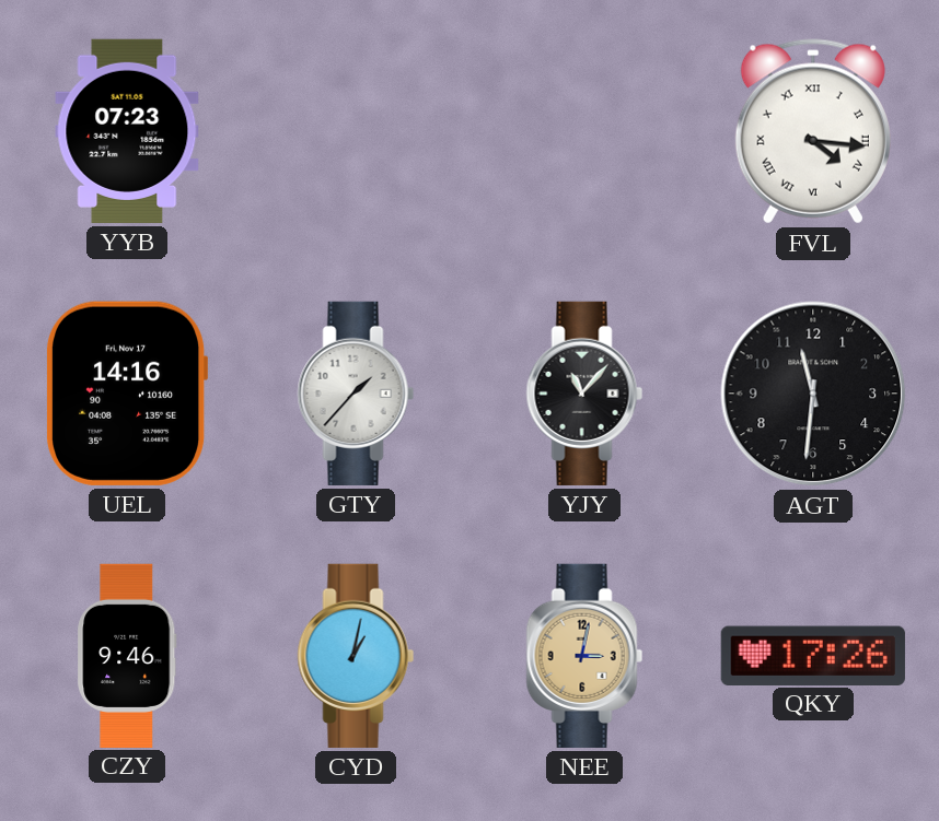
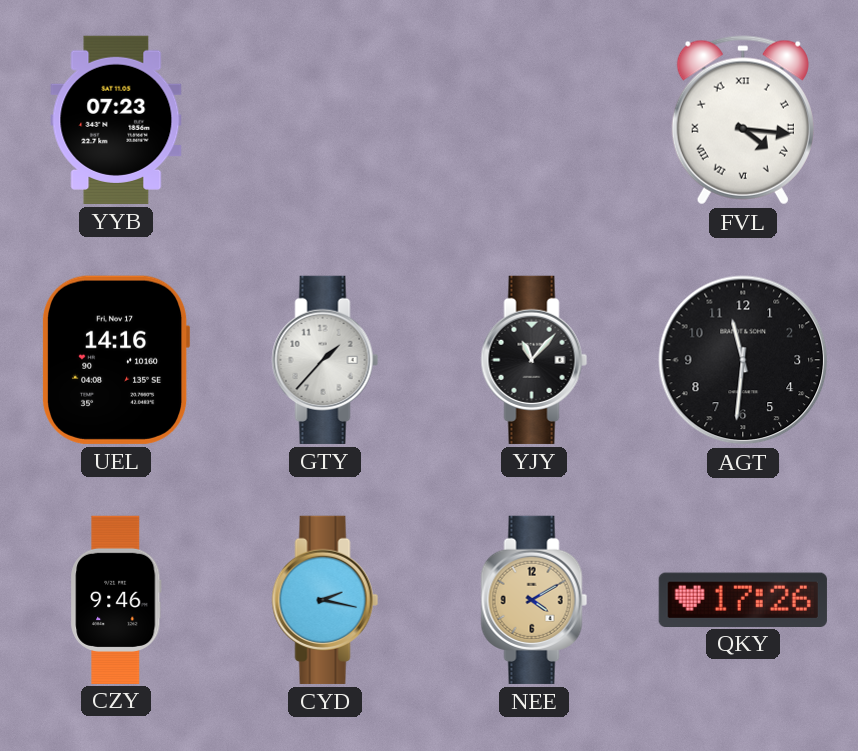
CYD: 1:02 -> 2:17 (325, 600)
NEE: 3:02 -> 4:10 (534, 600)
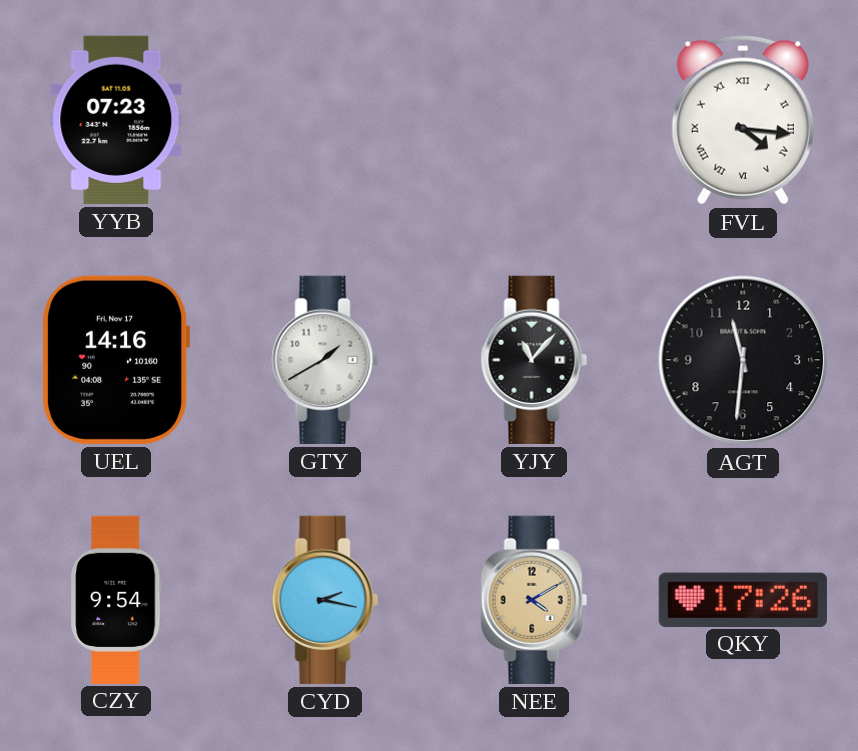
GTY: 1:37 -> 1:40 (325, 360)
CZY: 9:46 -> 9:54 (116, 599)
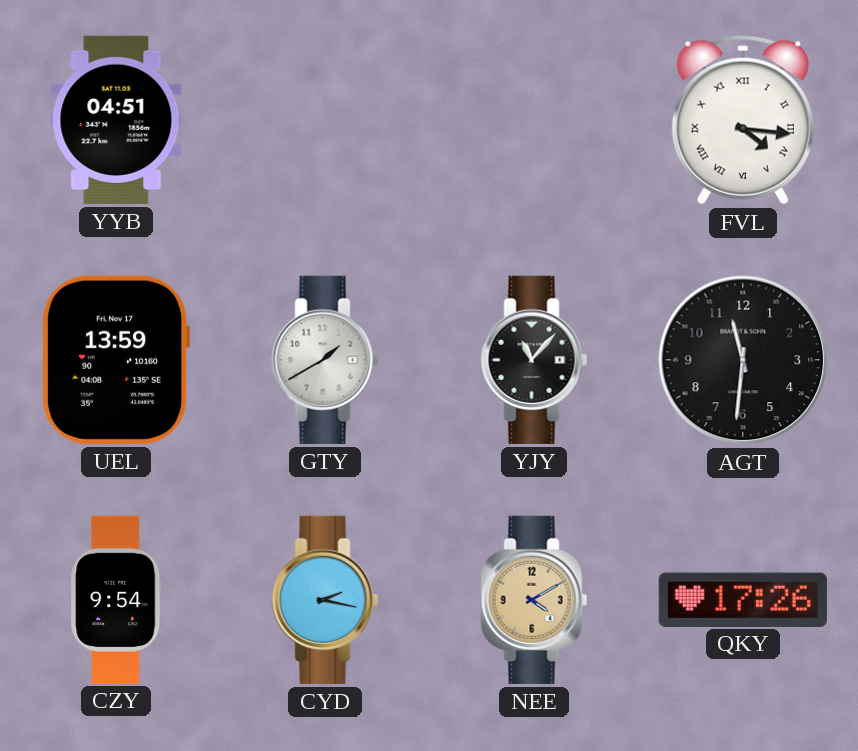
YYB: 07:23 -> 04:51 (116, 120)
UEL: 14:16 -> 13:59 (117, 360)
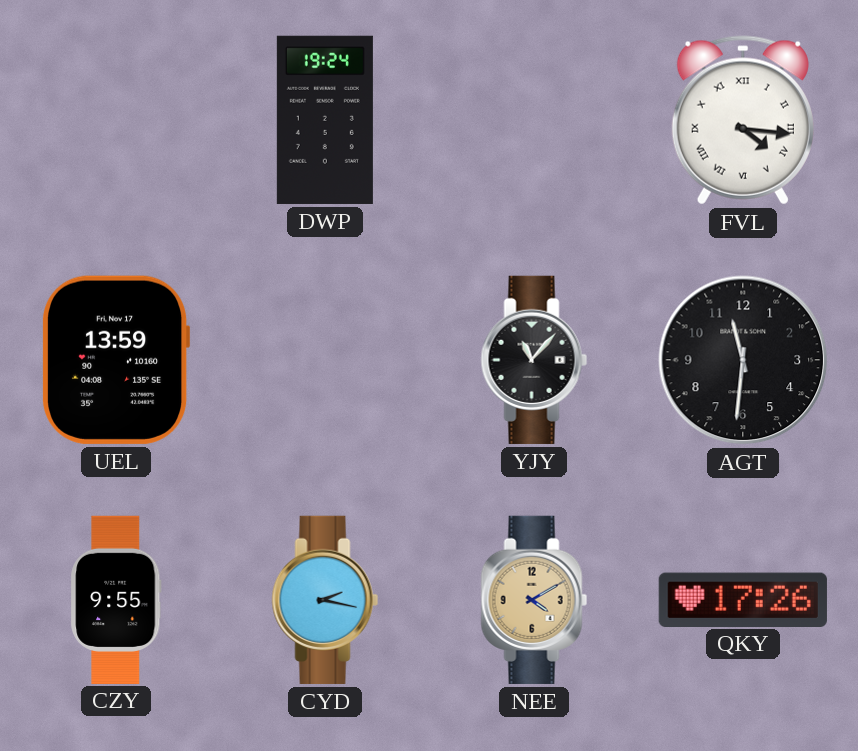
YYB: 04:51 -> none (116, 120)
DWP: none -> 19:24 (325, 120)
GTY: 1:40 -> none (325, 360)
CZY: 9:54 -> 9:55 (116, 599)
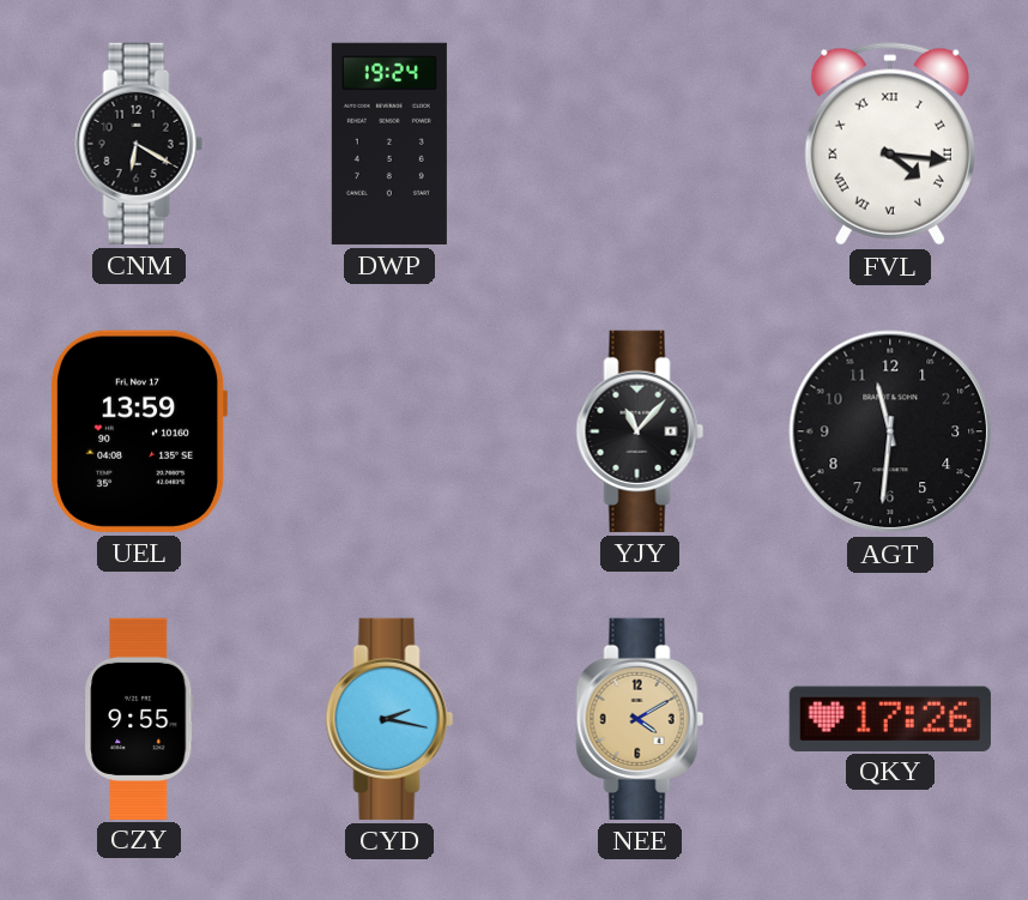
CNM: none -> 6:20 (139, 144)
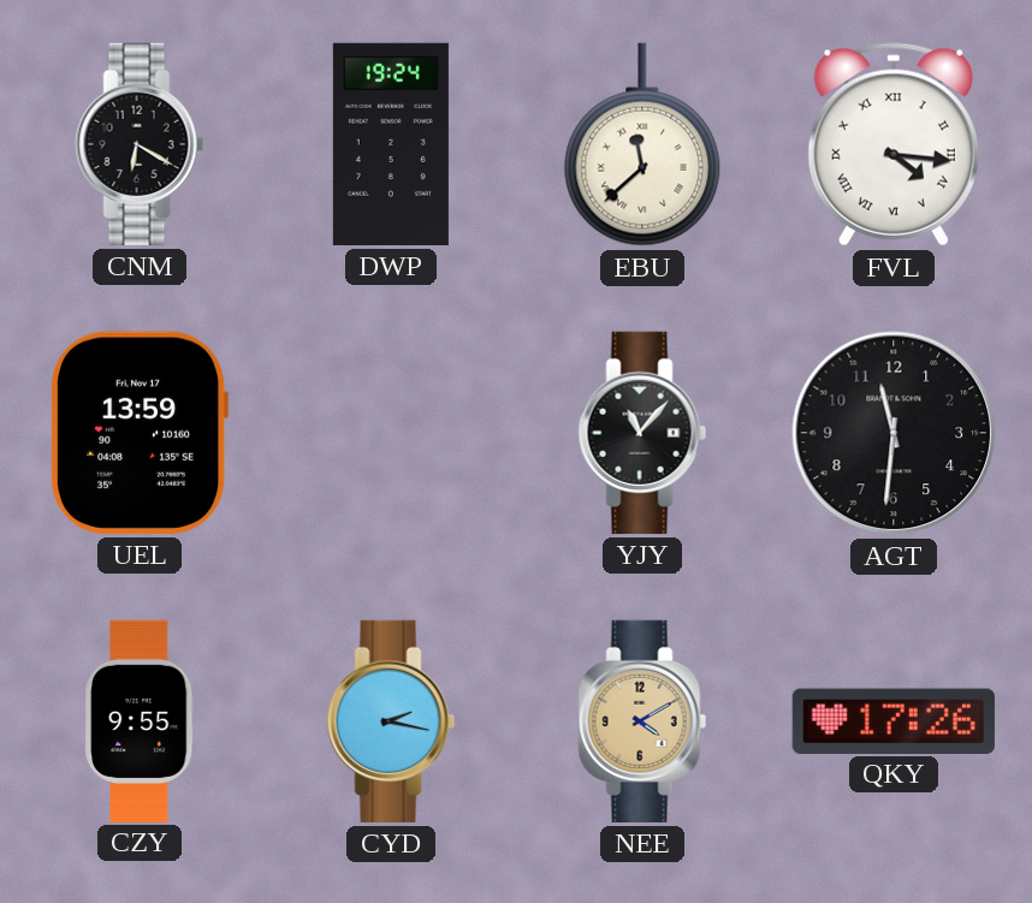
EBU: none -> 11:38 (642, 144)
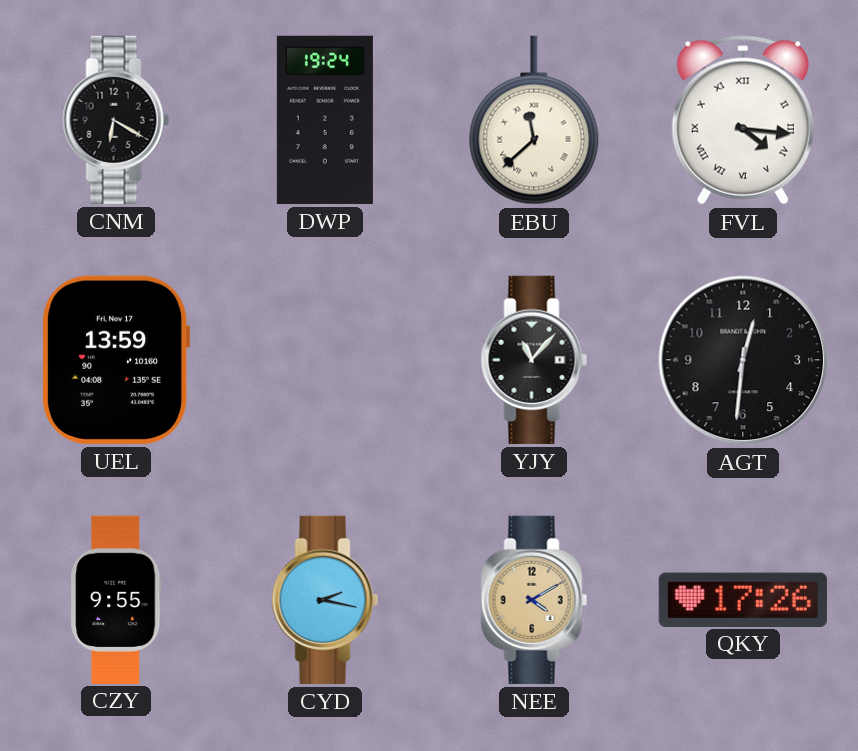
AGT: 11:31 -> 12:31 (743, 360)
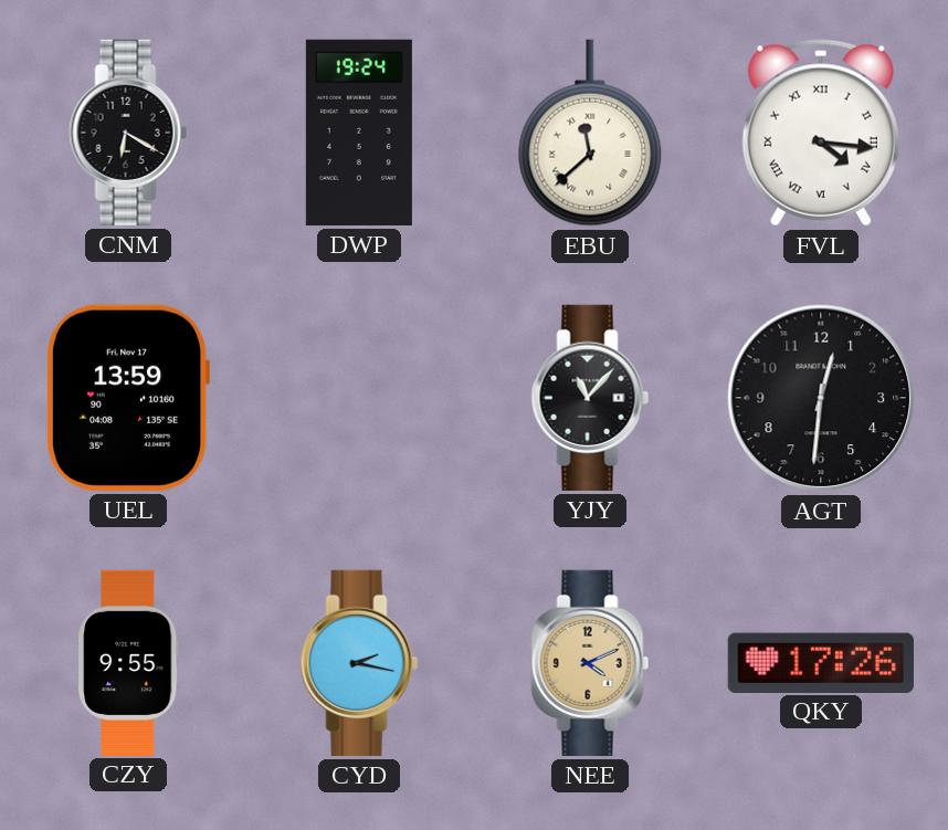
NEE: 4:10 -> 4:11 (590, 663)
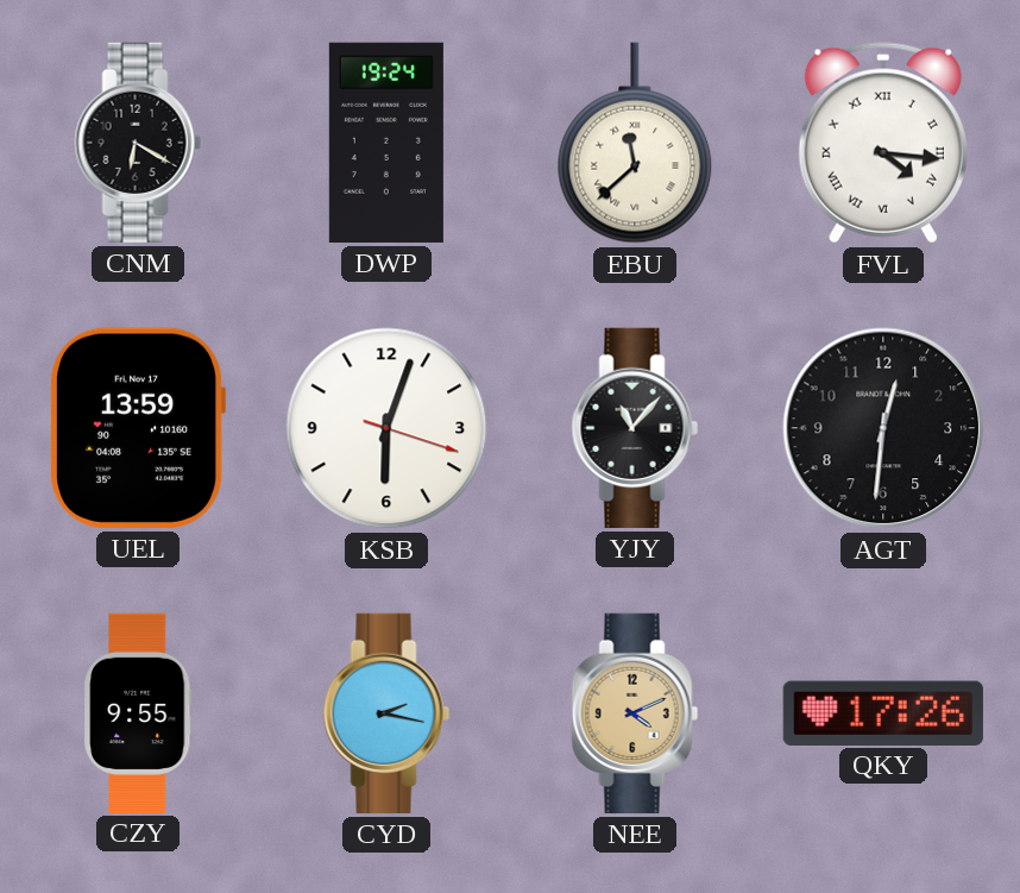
KSB: none -> 6:03 (386, 428)
